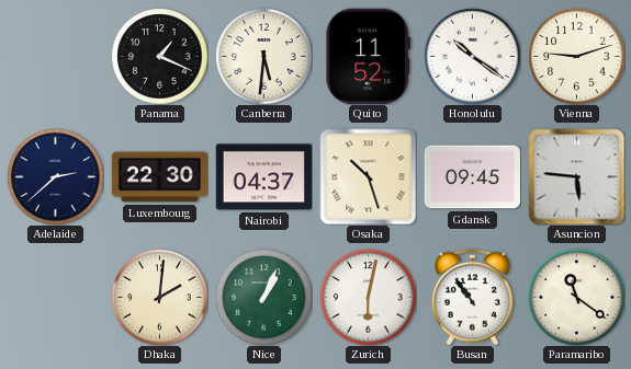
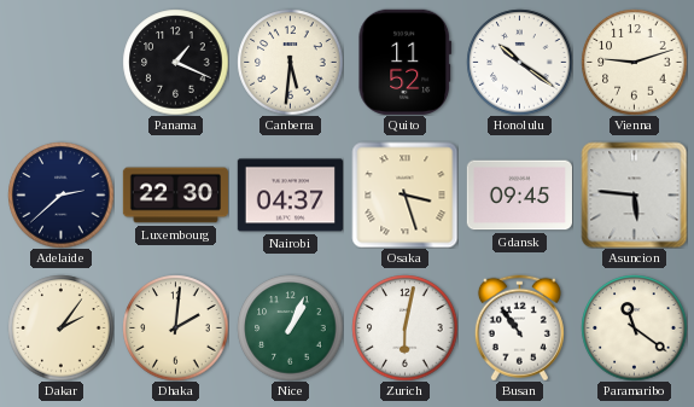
Osaka: 10:27 -> 3:27 (404, 194)
Dakar: none -> 2:06 (60, 327)
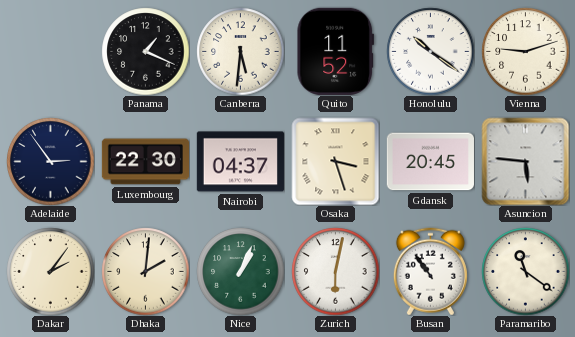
Adelaide: 2:38 -> 2:54 (50, 161)
Gdansk: 09:45 -> 20:45 (430, 162)
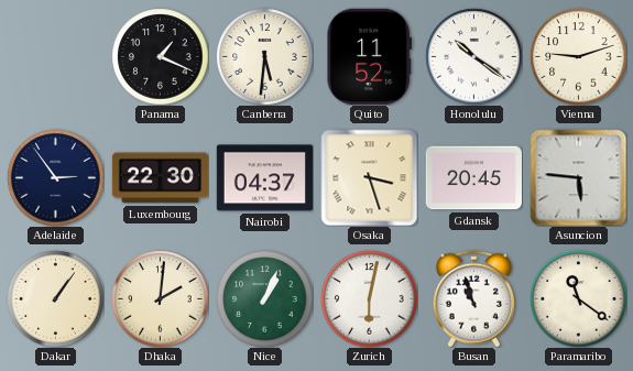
Dakar: 2:06 -> 1:06 (55, 298)
Busan: 10:54 -> 10:57 (473, 298)
